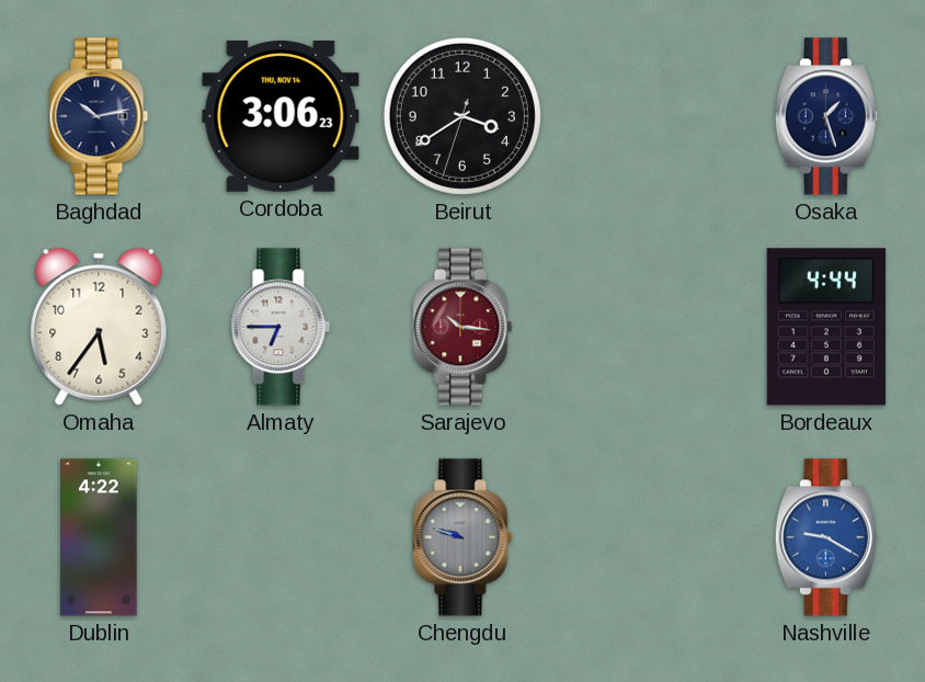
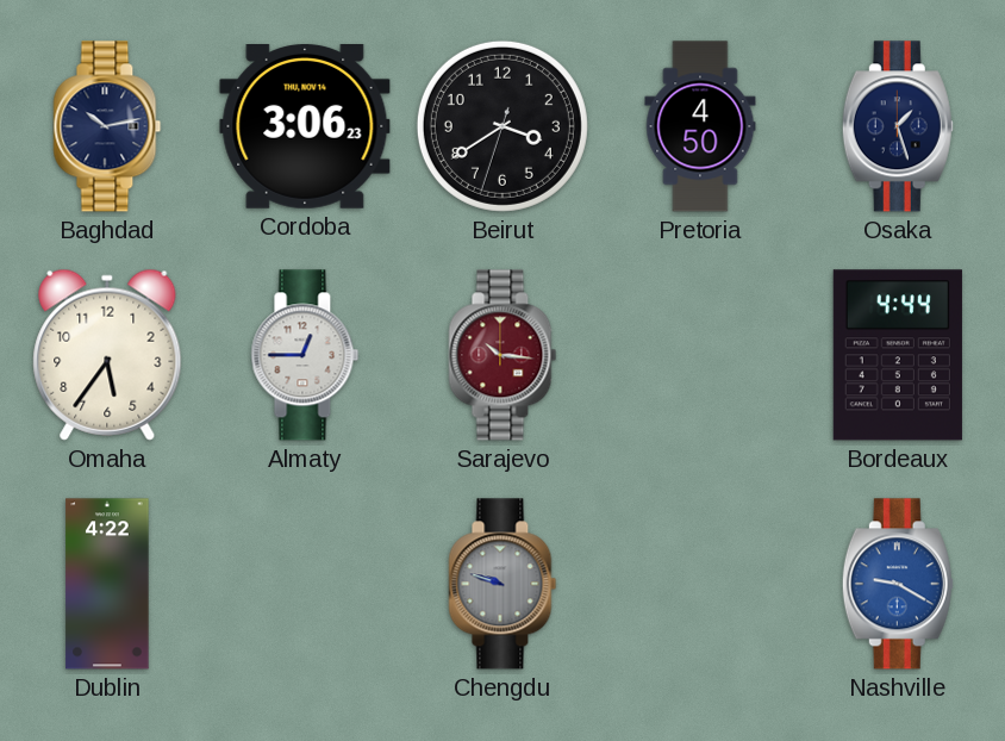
Pretoria: none -> 4:50 (700, 126)
Almaty: 6:45 -> 12:45 (305, 355)
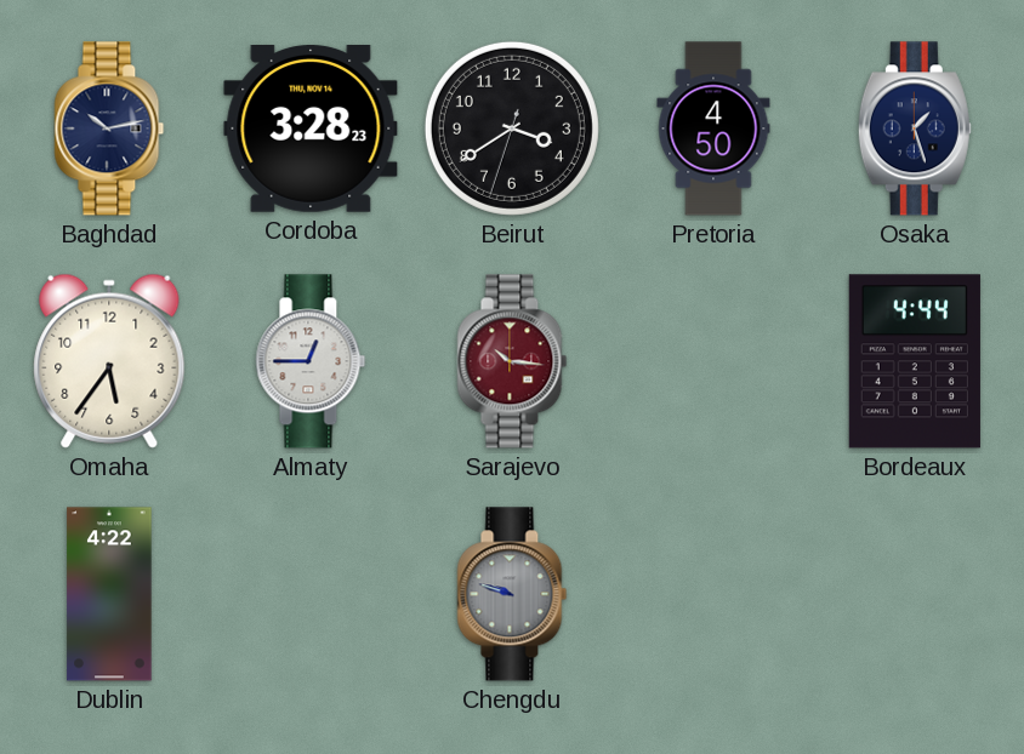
Cordoba: 3:06 -> 3:28 (311, 130)
Nashville: 9:20 -> none (898, 584)
